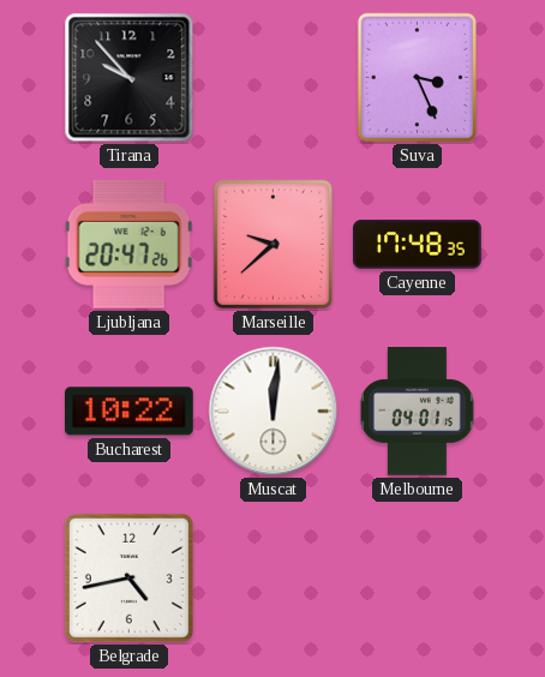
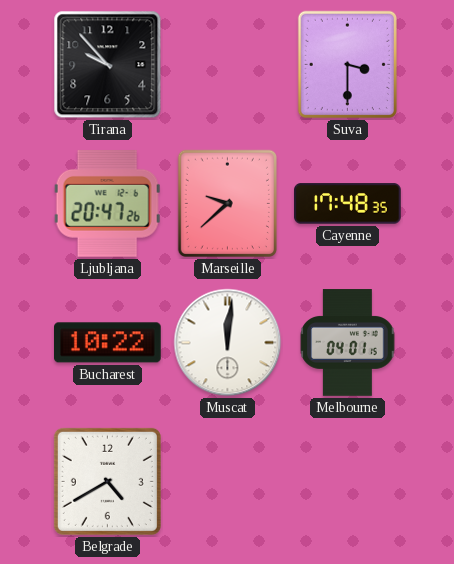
Suva: 3:26 -> 3:30 (347, 64)
Belgrade: 4:43 -> 4:40 (107, 481)
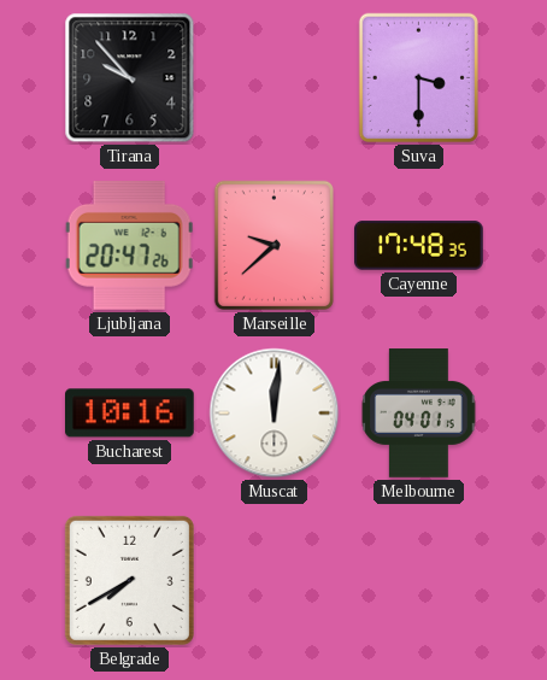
Bucharest: 10:22 -> 10:16 (130, 414)
Belgrade: 4:40 -> 7:40 (129, 580)
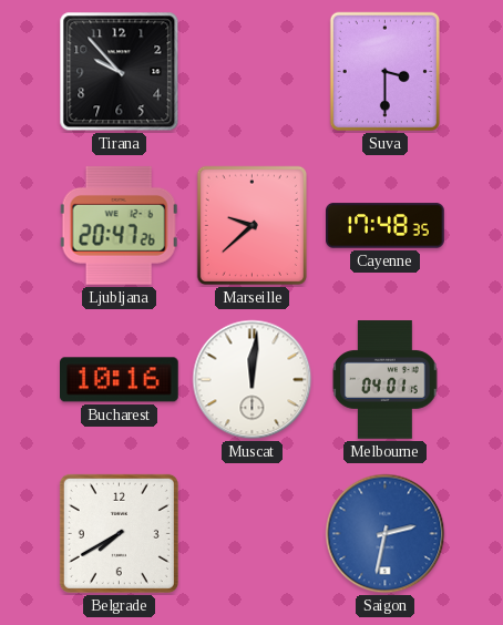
Saigon: none -> 2:32 (386, 534)
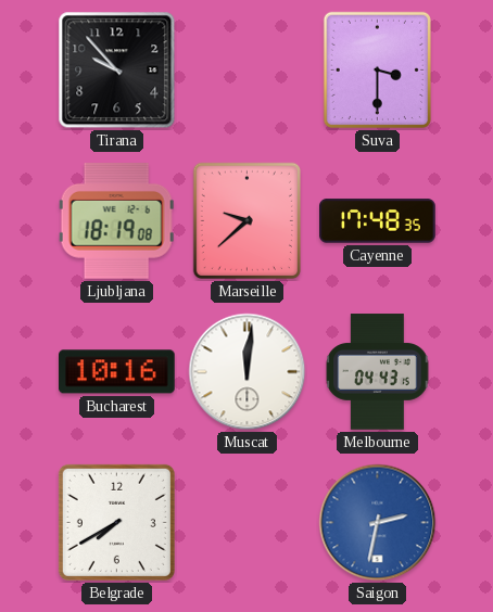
Ljubljana: 20:47 -> 18:19 (116, 220)
Melbourne: 04:01 -> 04:43 (378, 372)
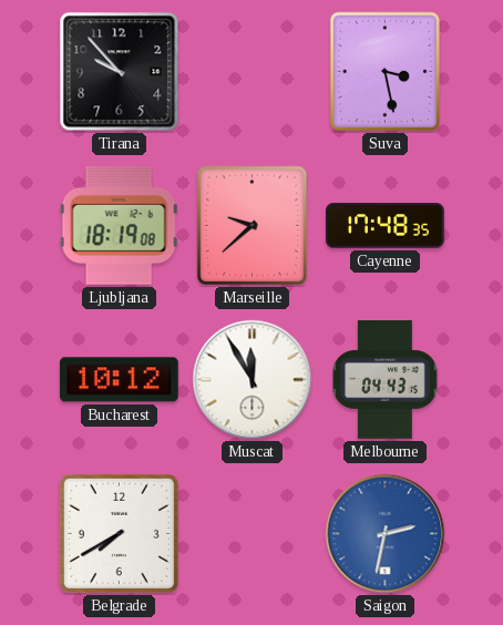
Suva: 3:30 -> 3:28 (384, 71)
Bucharest: 10:16 -> 10:12 (120, 380)
Muscat: 12:01 -> 11:55 (253, 380)
